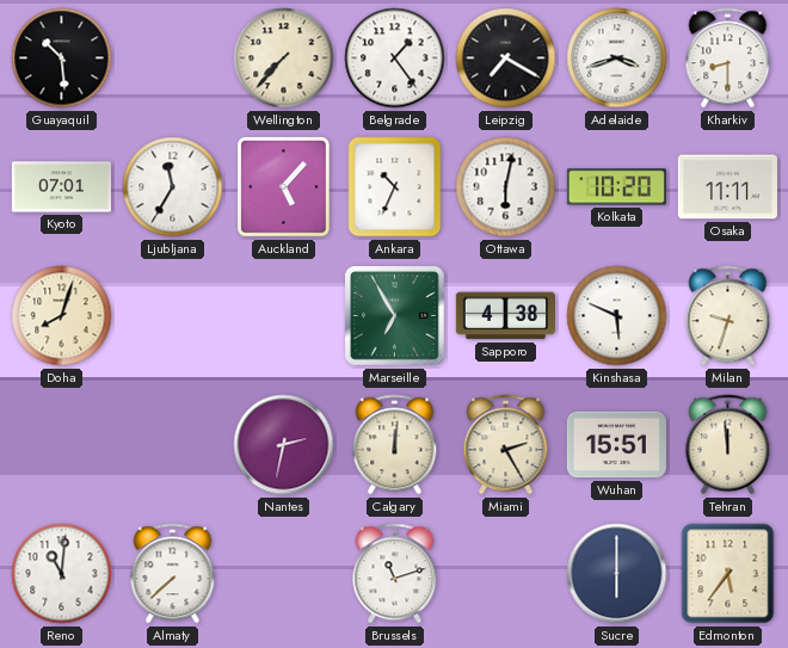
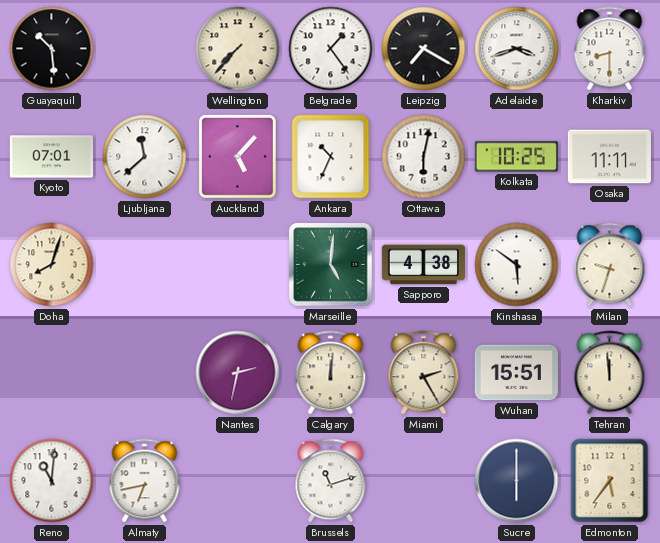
Ljubljana: 11:35 -> 11:38 (145, 157)
Kolkata: 10:20 -> 10:25 (516, 157)
Marseille: 6:55 -> 5:01 (331, 265)
Kinshasa: 5:49 -> 5:51 (517, 265)
Almaty: 7:38 -> 6:43 (145, 481)
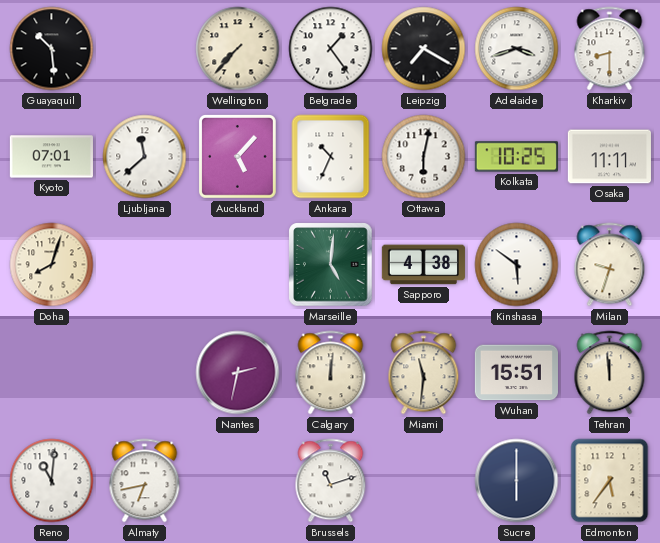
Miami: 2:25 -> 11:31 (424, 373)
